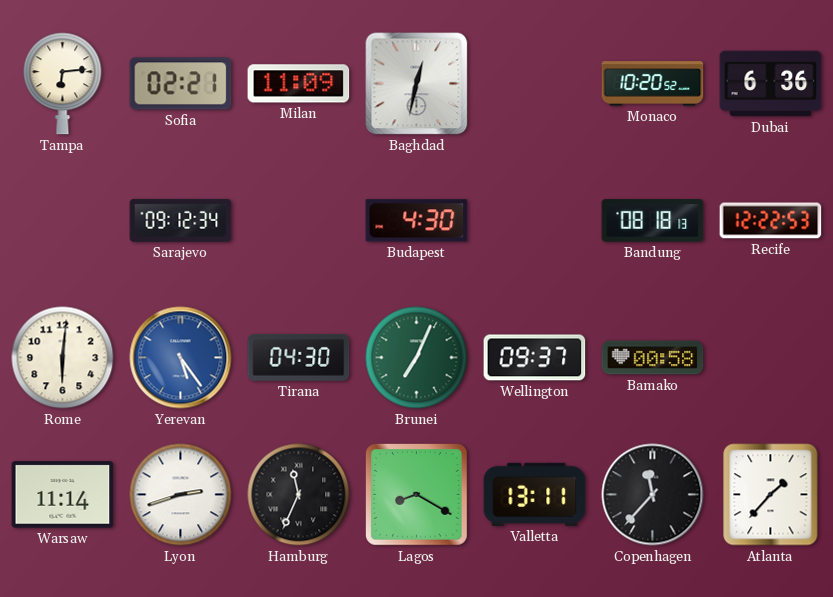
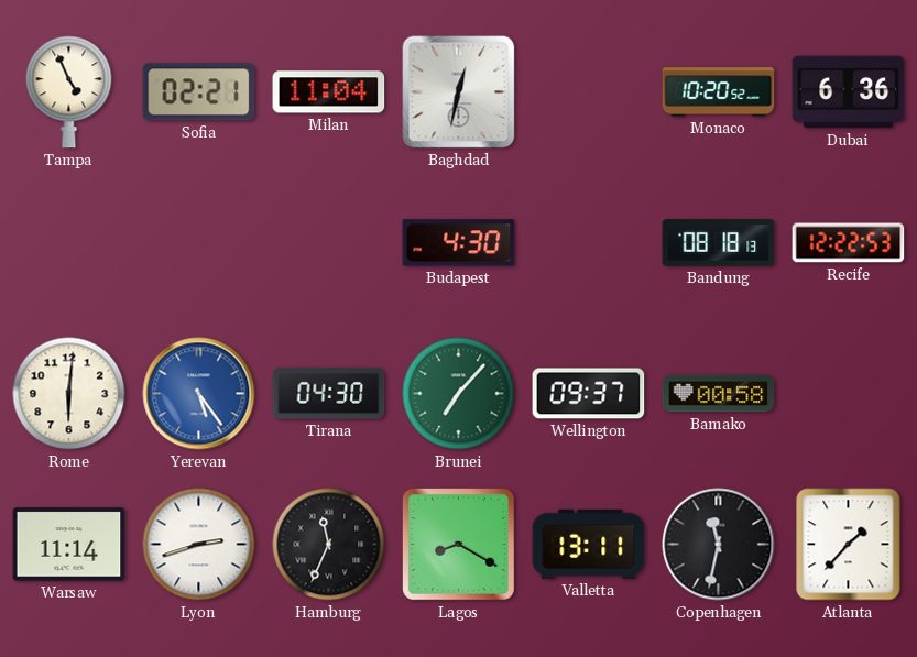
Tampa: 6:14 -> 4:56 (69, 92)
Milan: 11:09 -> 11:04 (329, 92)
Sarajevo: 09:12 -> none (181, 220)
Brunei: 7:04 -> 7:07 (459, 394)
Copenhagen: 11:37 -> 11:32 (719, 545)
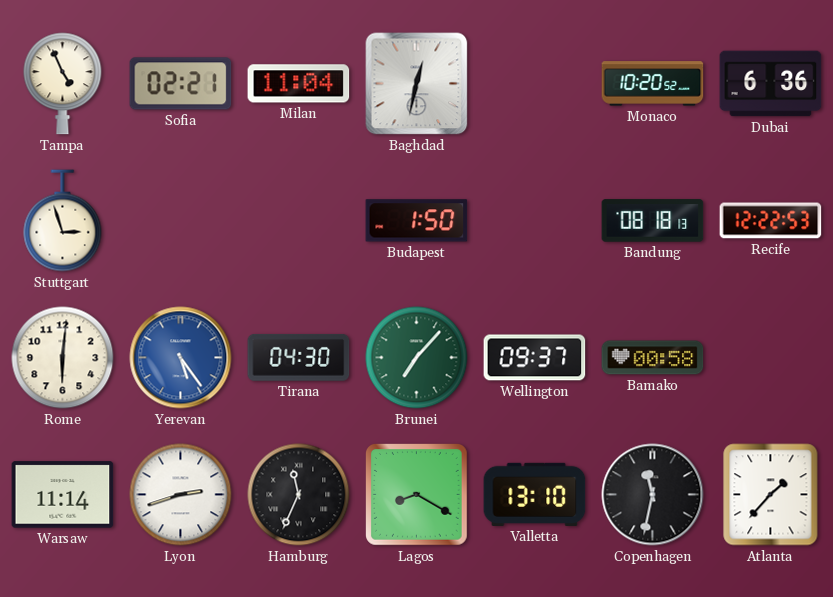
Stuttgart: none -> 2:57 (63, 221)
Budapest: 4:30 -> 1:50 (417, 221)
Valletta: 13:11 -> 13:10 (535, 494)
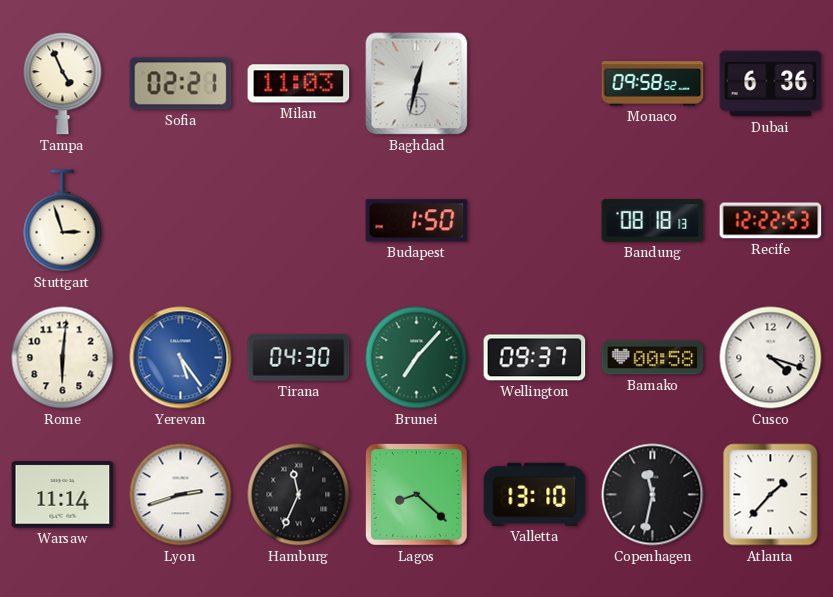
Milan: 11:04 -> 11:03 (299, 84)
Monaco: 10:20 -> 09:58 (653, 84)
Cusco: none -> 4:18 (771, 358)
Lagos: 8:20 -> 8:22 (417, 495)
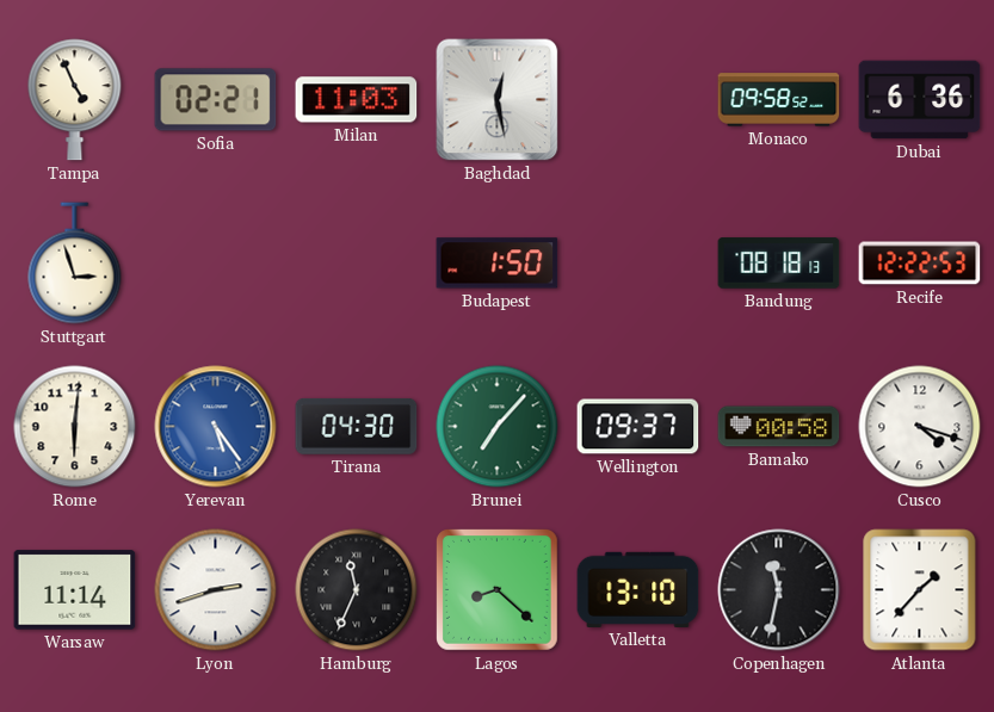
Baghdad: 12:32 -> 12:28 (498, 100)
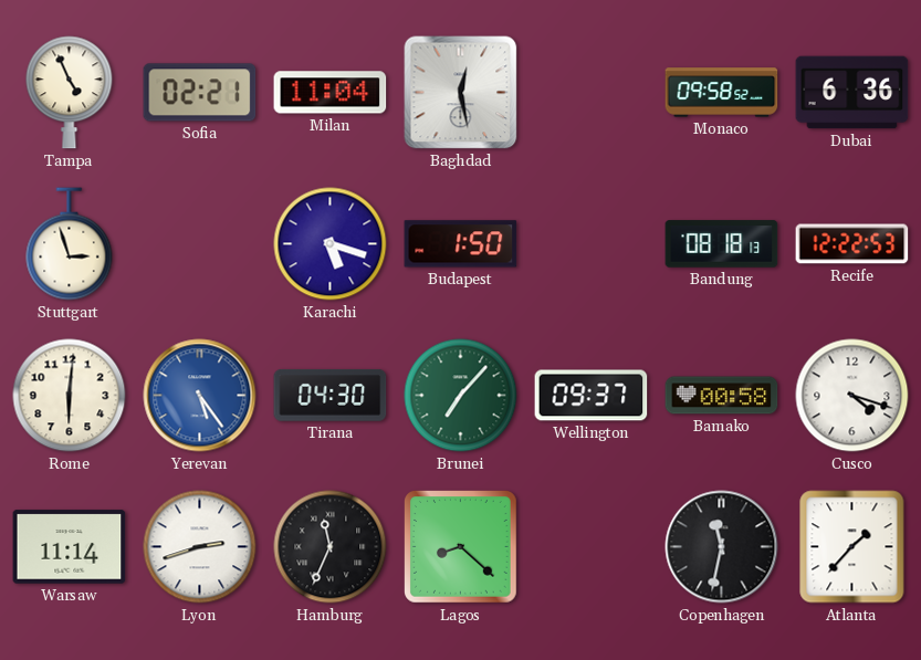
Milan: 11:03 -> 11:04 (331, 93)
Karachi: none -> 5:18 (331, 244)
Valletta: 13:10 -> none (638, 589)
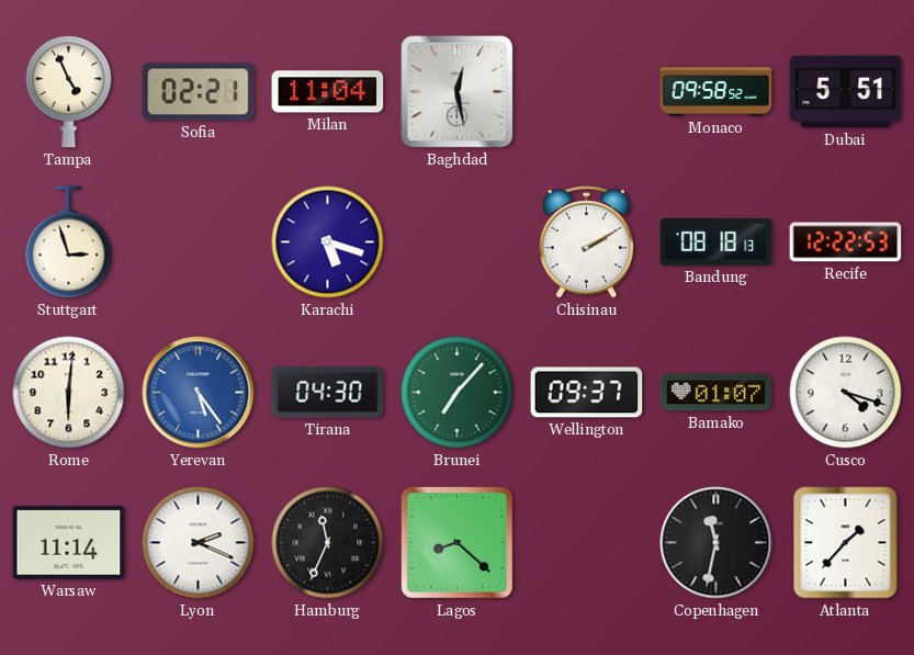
Dubai: 6:36 -> 5:51 (846, 92)
Budapest: 1:50 -> none (461, 244)
Chisinau: none -> 2:10 (586, 242)
Bamako: 00:58 -> 01:07 (716, 393)
Lyon: 2:42 -> 2:19 (199, 543)
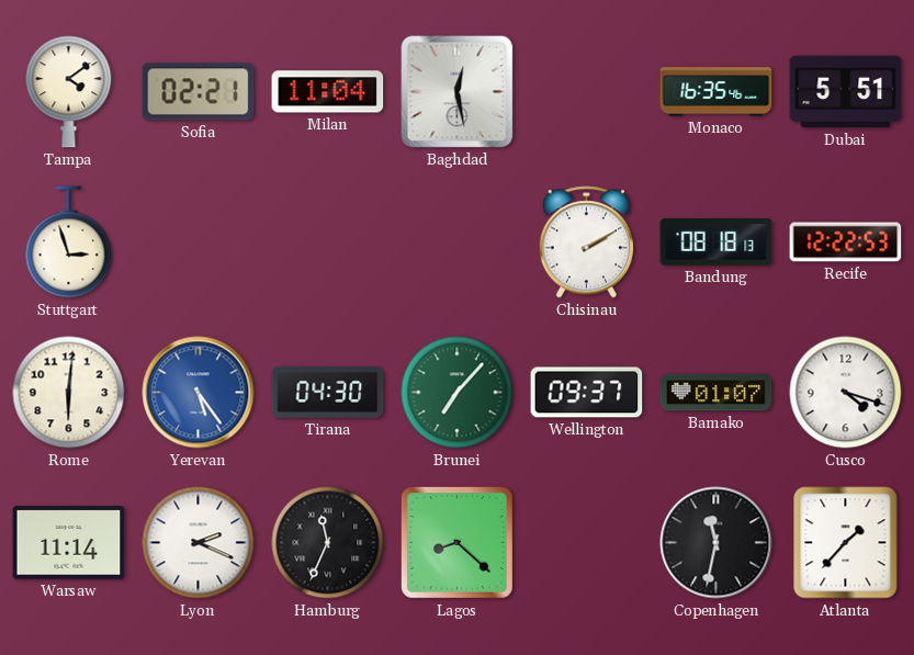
Tampa: 4:56 -> 4:09 (69, 92)
Monaco: 09:58 -> 16:35 (716, 92)
Karachi: 5:18 -> none (328, 242)
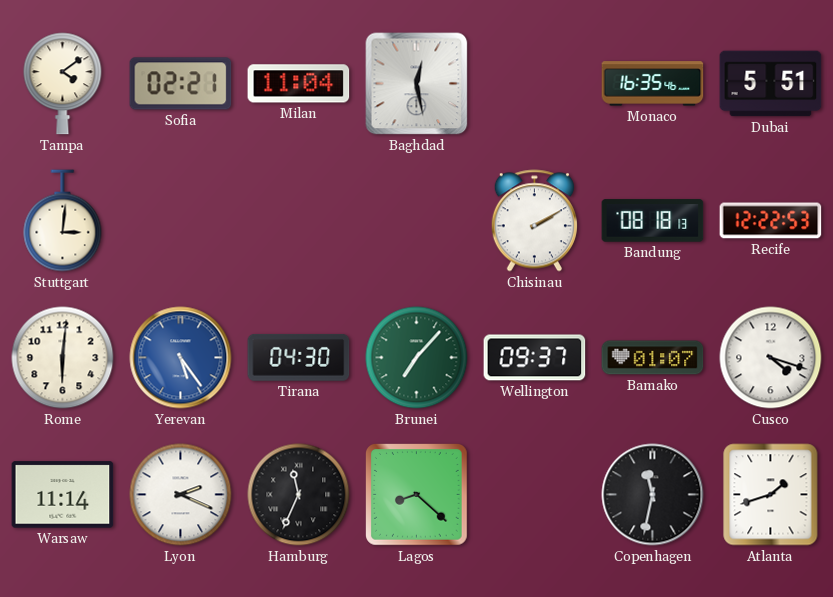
Stuttgart: 2:57 -> 3:01 (63, 221)
Atlanta: 1:37 -> 1:42 (771, 495)
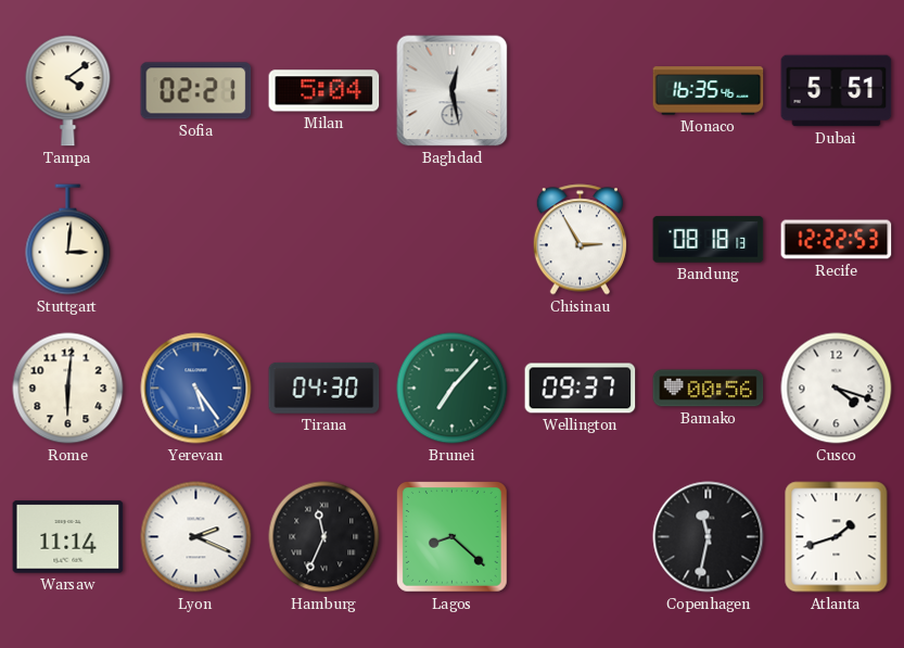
Milan: 11:04 -> 5:04 (324, 91)
Chisinau: 2:10 -> 2:55 (580, 240)
Bamako: 01:07 -> 00:56 (709, 389)
